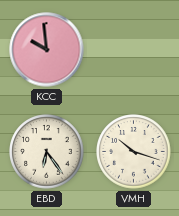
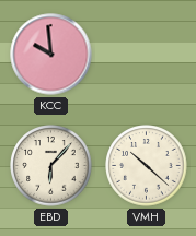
EBD: 6:24 -> 6:07 (51, 166)
VMH: 10:18 -> 10:22 (147, 166)
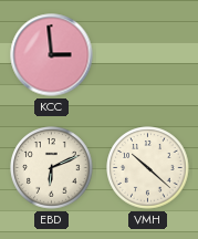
KCC: 9:59 -> 2:59 (52, 55)
EBD: 6:07 -> 6:11 (52, 168)
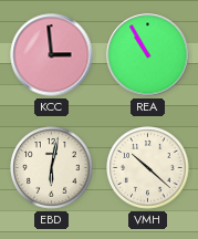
REA: none -> 10:55 (148, 55)
EBD: 6:11 -> 6:02 (52, 168)
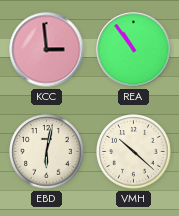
REA: 10:55 -> 10:54 (134, 50)
